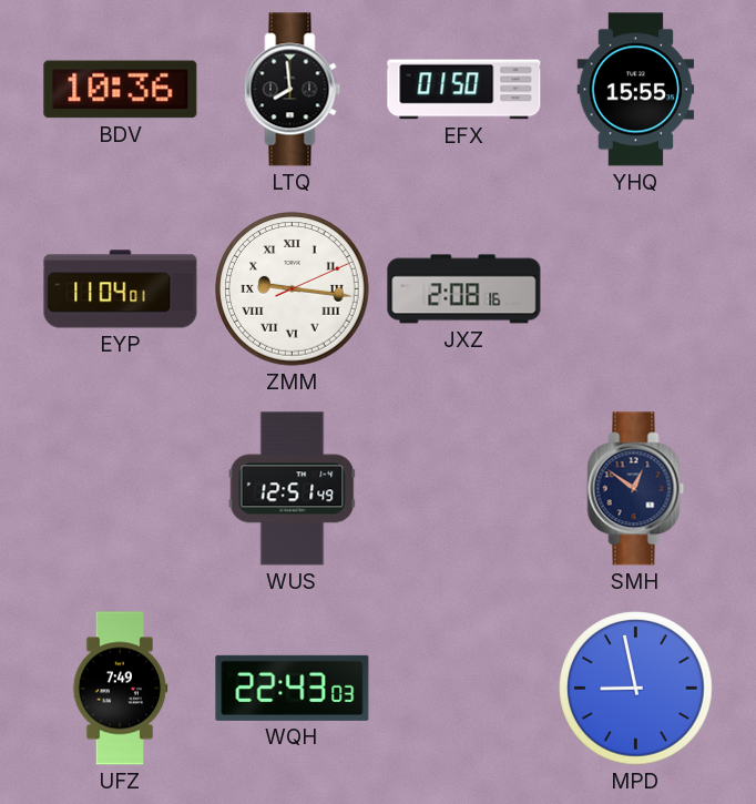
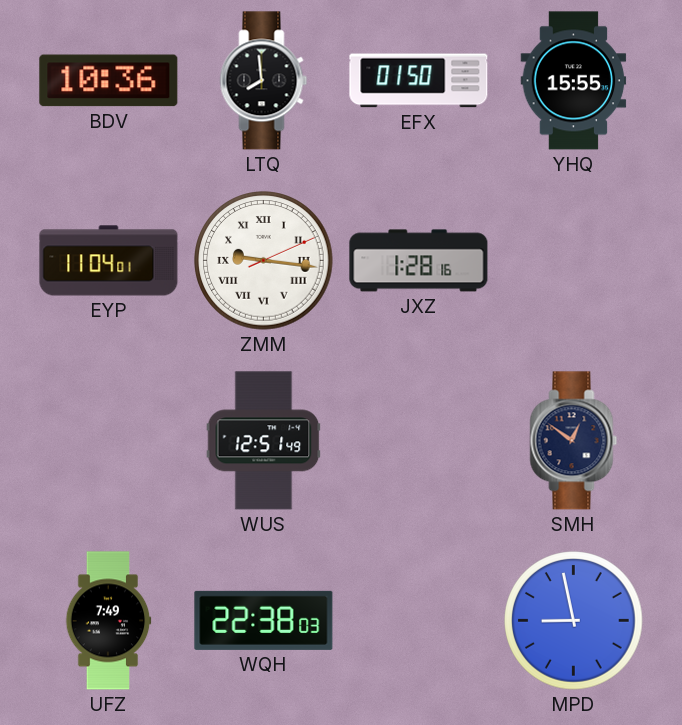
JXZ: 2:08 -> 1:28 (419, 261)
WQH: 22:43 -> 22:38 (264, 620)
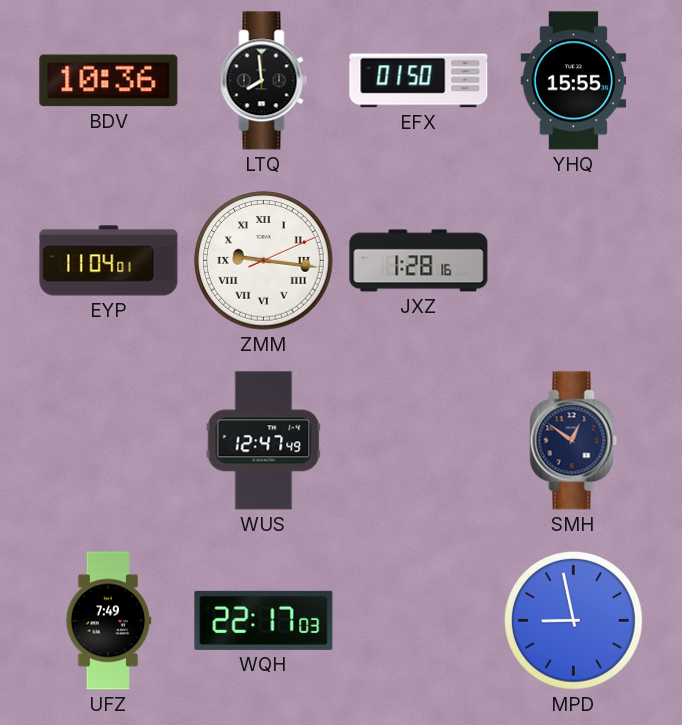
WUS: 12:51 -> 12:47 (264, 441)
WQH: 22:38 -> 22:17 (264, 620)
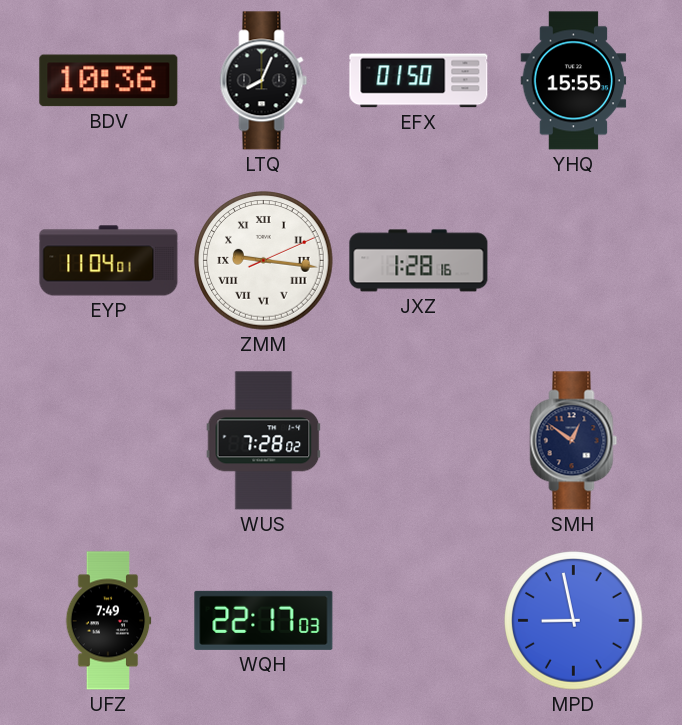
LTQ: 7:59 -> 8:04 (264, 81)
WUS: 12:47 -> 7:28 (264, 441)
